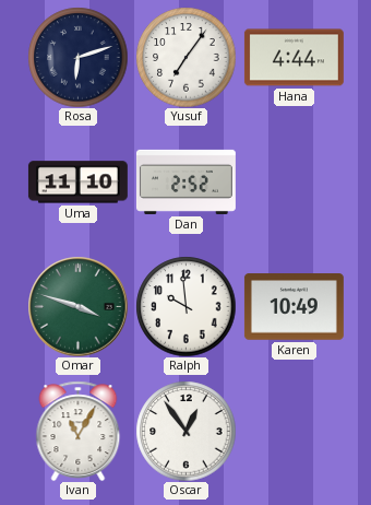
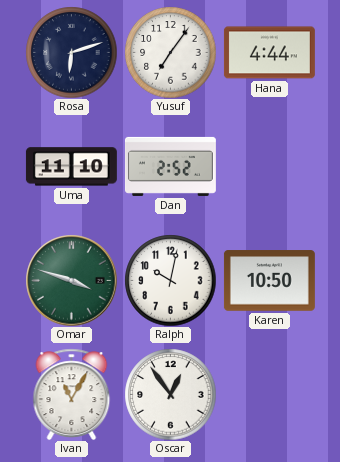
Ralph: 9:59 -> 10:02 (170, 280)
Karen: 10:49 -> 10:50 (269, 281)
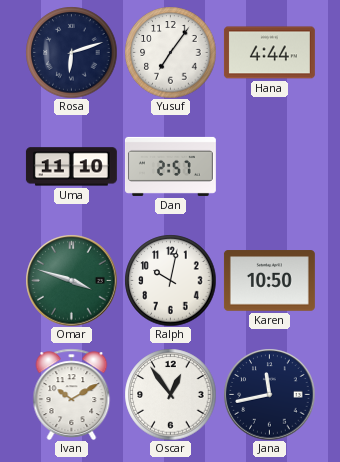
Dan: 2:52 -> 2:57 (170, 166)
Ivan: 11:05 -> 10:10 (72, 394)
Jana: none -> 11:43 (269, 394)
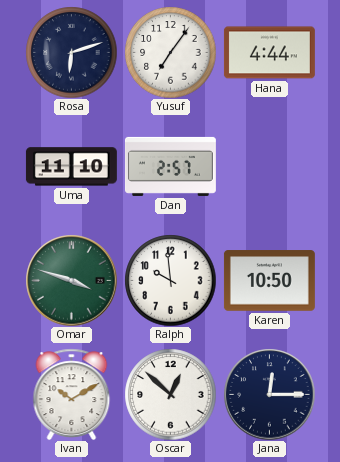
Ralph: 10:02 -> 9:59 (170, 280)
Oscar: 12:54 -> 12:52 (170, 394)
Jana: 11:43 -> 12:15 (269, 394)
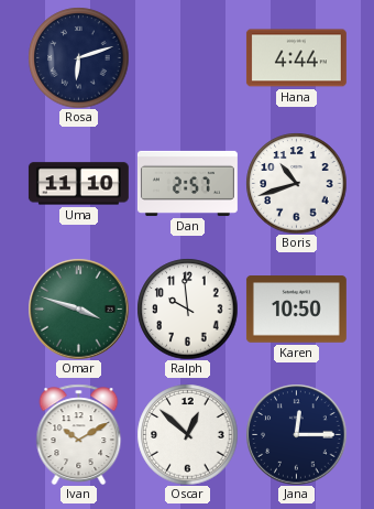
Yusuf: 7:06 -> none (170, 52)
Boris: none -> 10:42 (296, 183)
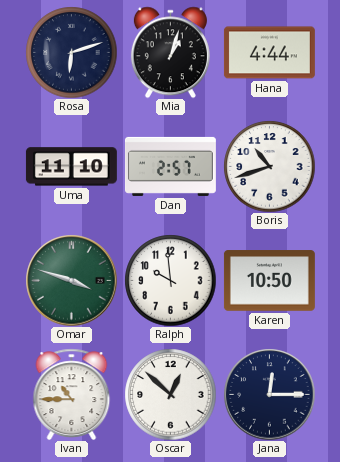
Mia: none -> 1:03 (170, 52)
Ivan: 10:10 -> 10:45 (72, 394)
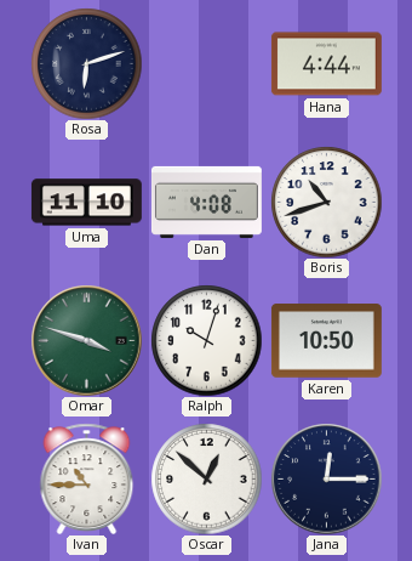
Mia: 1:03 -> none (170, 52)
Dan: 2:57 -> 4:08 (206, 202)
Ralph: 9:59 -> 10:03 (206, 340)
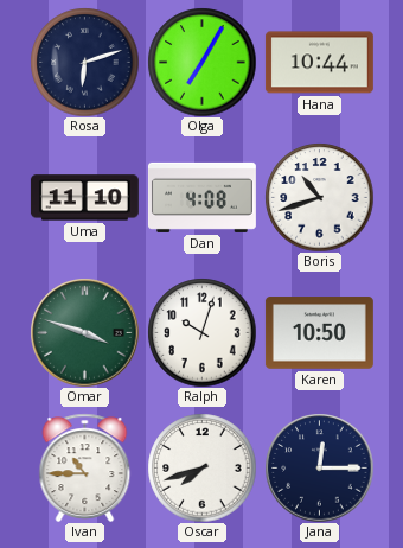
Olga: none -> 7:05 (201, 62)
Hana: 4:44 -> 10:44 (319, 63)
Oscar: 12:52 -> 7:42 (201, 467)
